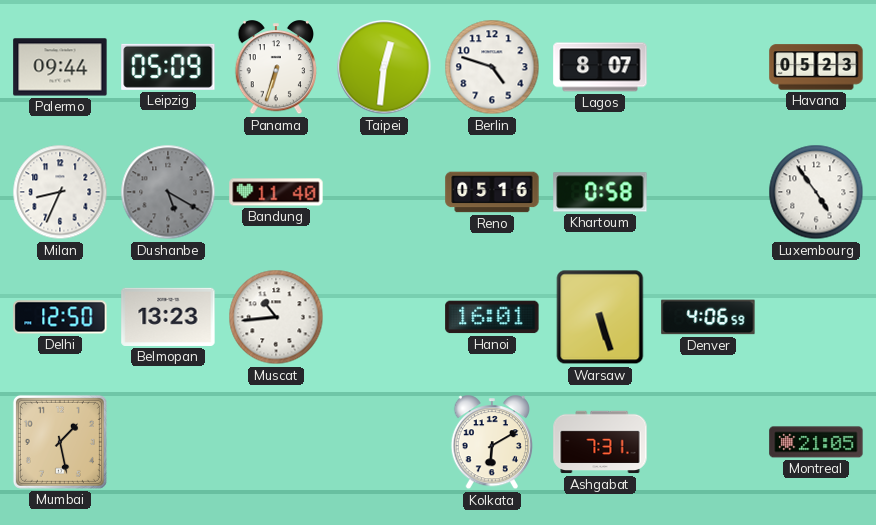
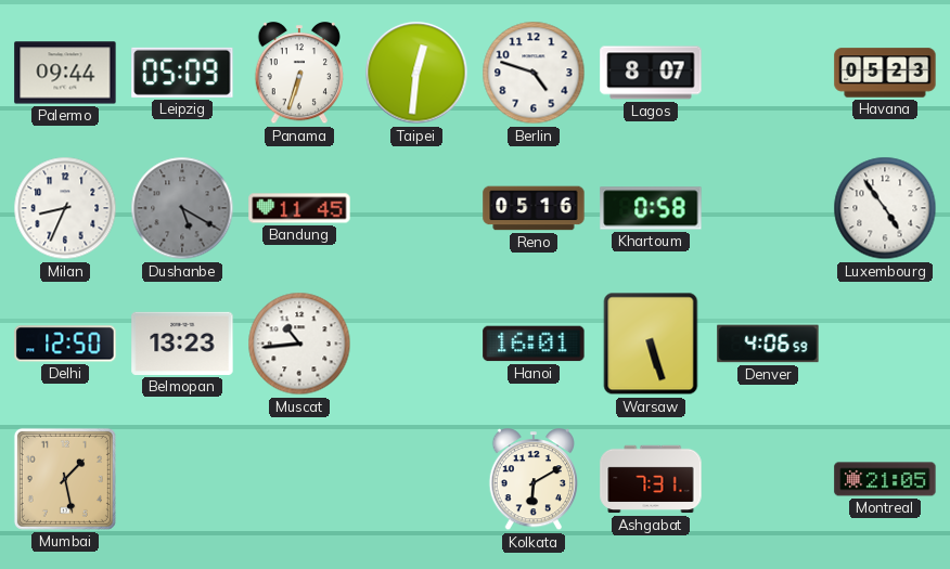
Bandung: 11:40 -> 11:45 (299, 208)
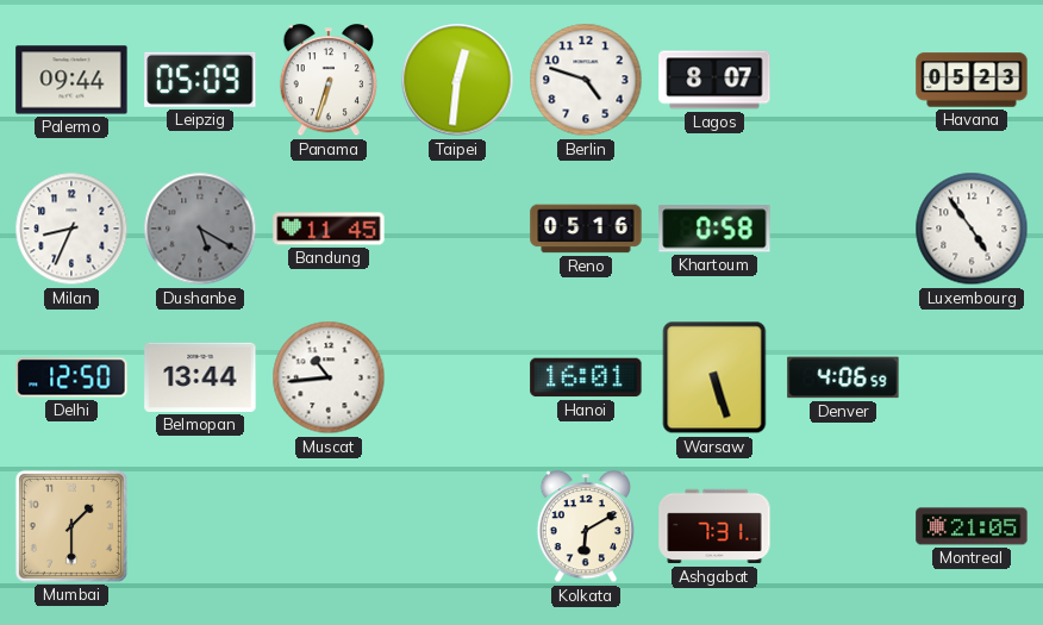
Belmopan: 13:23 -> 13:44 (200, 377)
Mumbai: 1:28 -> 1:30 (71, 526)
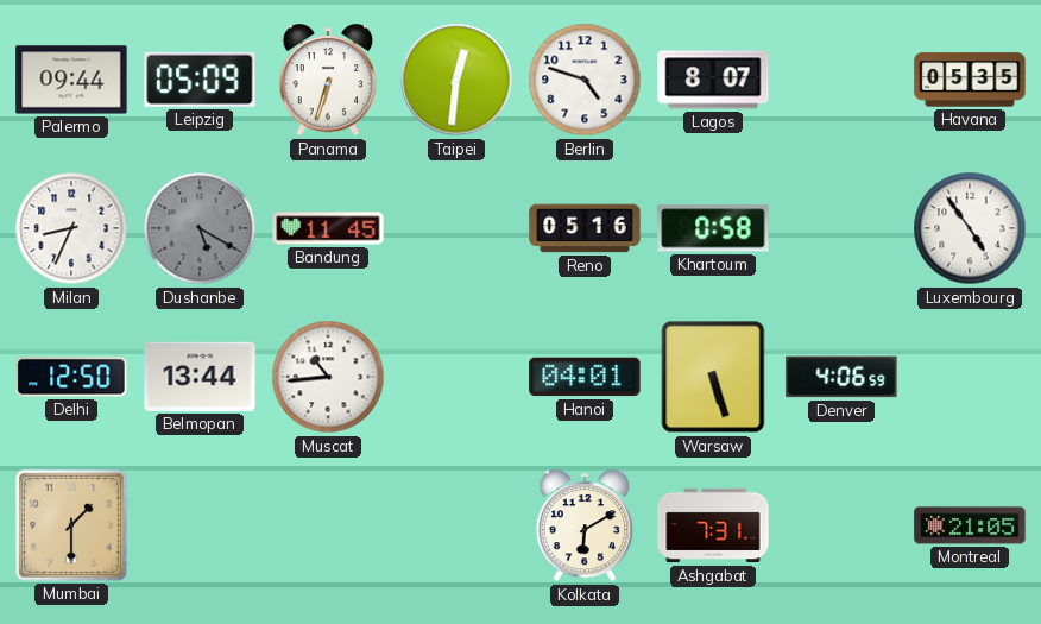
Havana: 05:23 -> 05:35 (970, 80)
Hanoi: 16:01 -> 04:01 (585, 377)
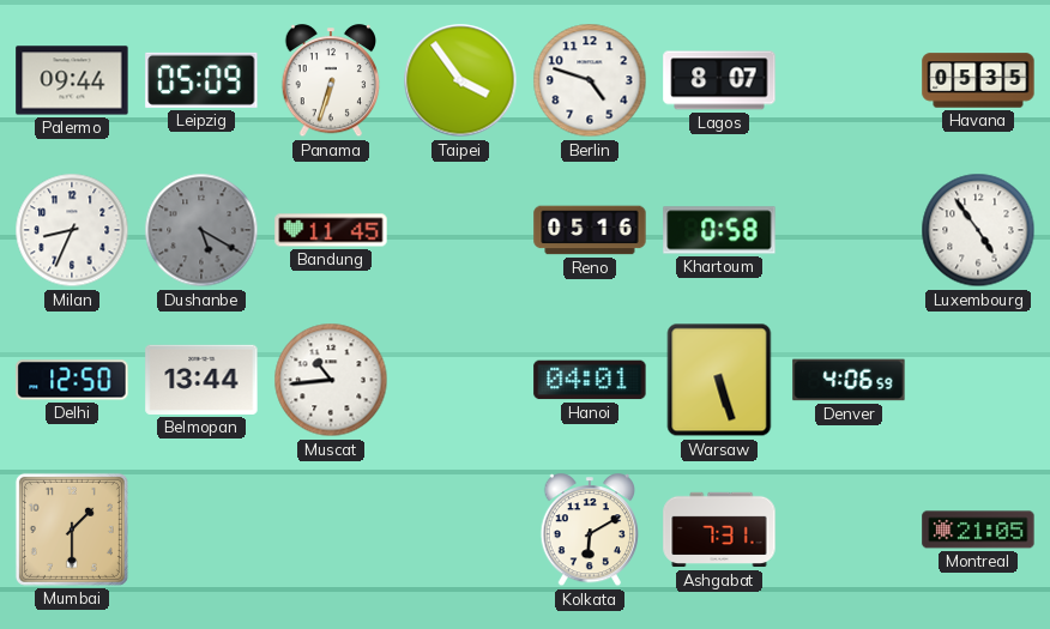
Taipei: 12:31 -> 3:54 (460, 80)
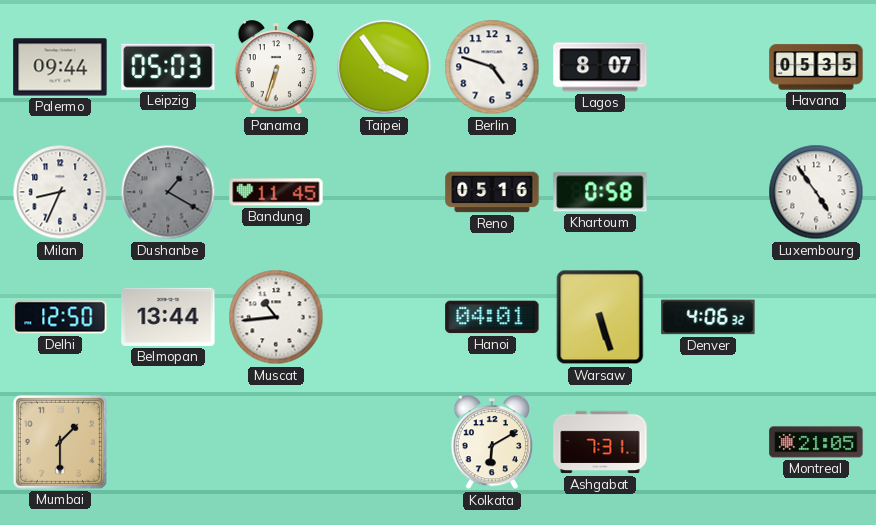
Leipzig: 05:09 -> 05:03 (168, 67)
Dushanbe: 5:20 -> 1:20 (168, 192)
Denver: 4:06:59 -> 4:06:32 (708, 317)
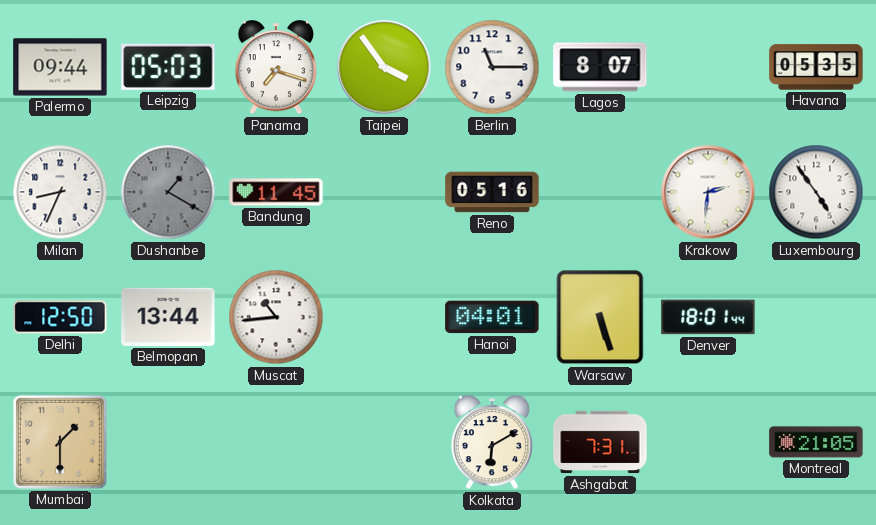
Panama: 6:33 -> 7:18 (275, 68)
Berlin: 4:48 -> 11:15 (492, 67)
Khartoum: 0:58 -> none (600, 192)
Krakow: none -> 2:31 (708, 192)
Denver: 4:06 -> 18:01 (708, 317)
